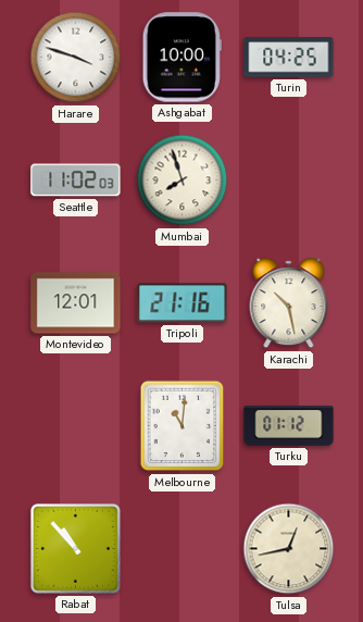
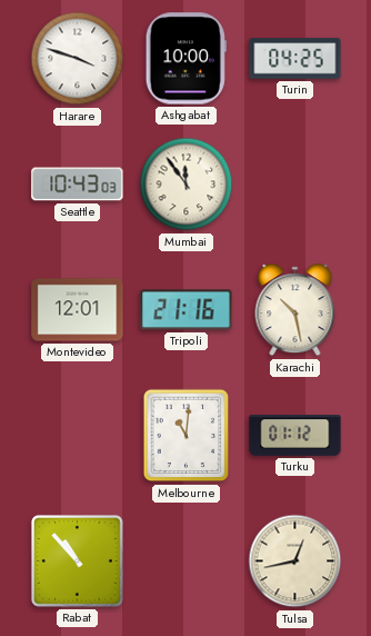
Seattle: 11:02 -> 10:43 (78, 185)
Mumbai: 7:57 -> 11:54 (187, 185)
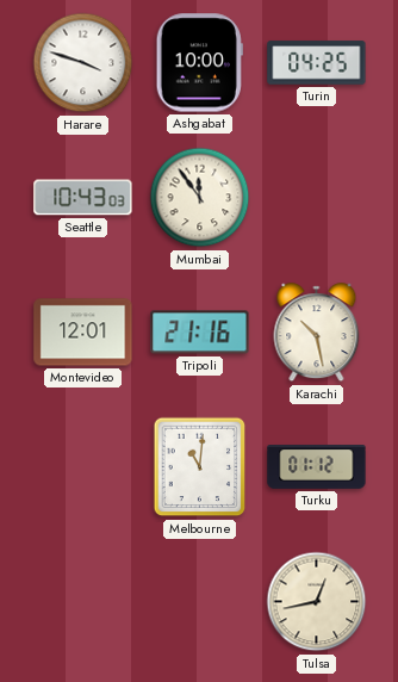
Rabat: 10:53 -> none (77, 560)
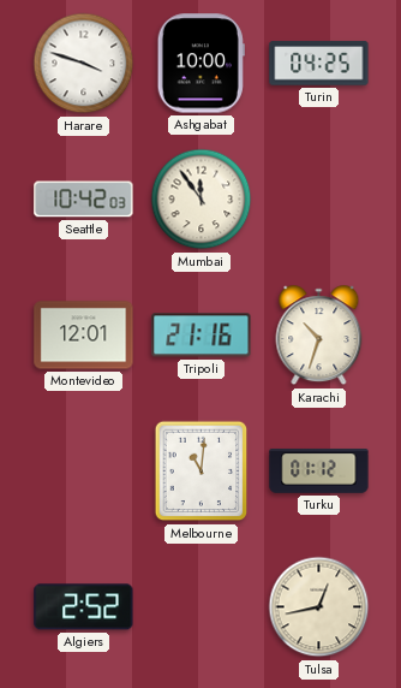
Seattle: 10:43 -> 10:42 (84, 200)
Karachi: 10:28 -> 10:33 (319, 336)
Algiers: none -> 2:52 (84, 607)
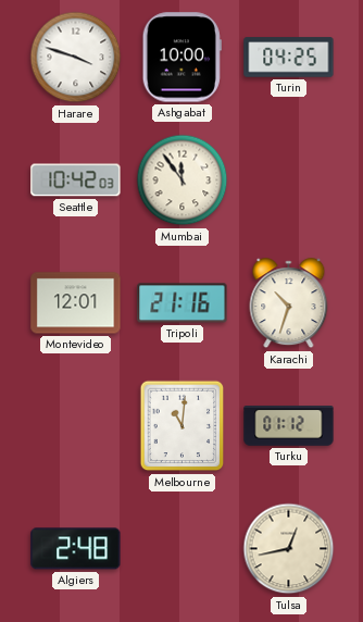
Algiers: 2:52 -> 2:48 (76, 549)
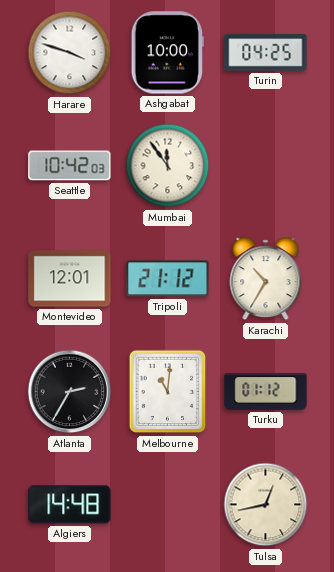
Tripoli: 21:16 -> 21:12 (168, 279)
Karachi: 10:33 -> 10:35 (266, 279)
Atlanta: none -> 2:35 (70, 392)
Algiers: 2:48 -> 14:48 (70, 505)
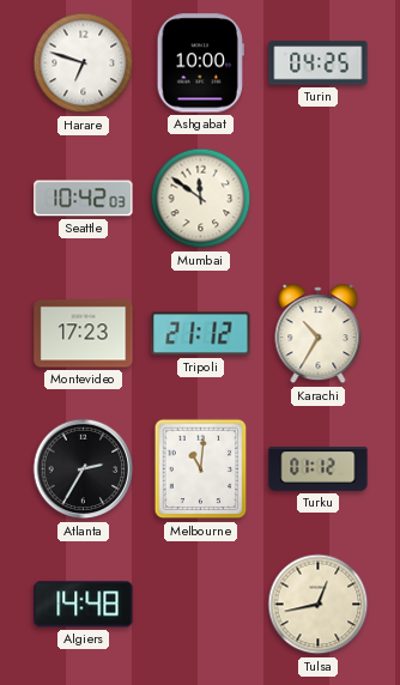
Harare: 3:48 -> 6:48 (84, 63)
Mumbai: 11:54 -> 11:51 (201, 199)
Montevideo: 12:01 -> 17:23 (84, 334)
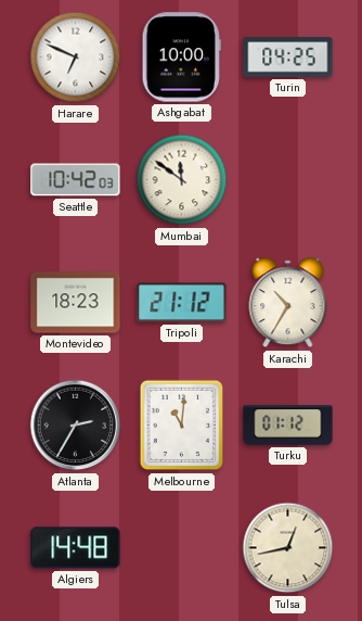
Harare: 6:48 -> 6:49 (76, 58)
Montevideo: 17:23 -> 18:23 (76, 303)
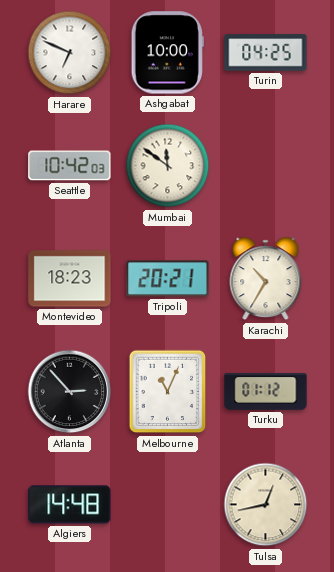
Tripoli: 21:12 -> 20:21 (168, 279)
Atlanta: 2:35 -> 2:53 (70, 392)
Melbourne: 11:01 -> 11:04 (168, 392)
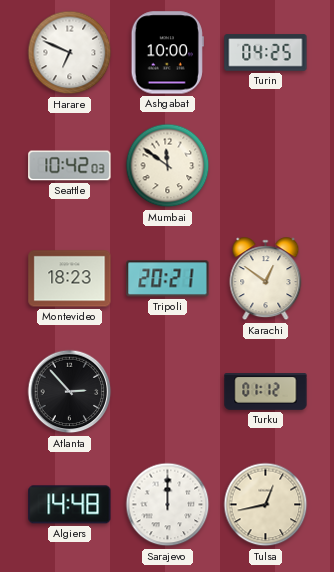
Karachi: 10:35 -> 12:51 (266, 279)
Melbourne: 11:04 -> none (168, 392)
Sarajevo: none -> 12:00 (168, 505)
